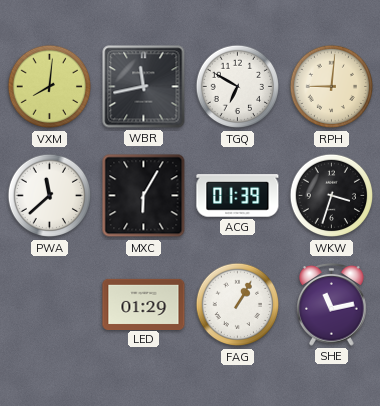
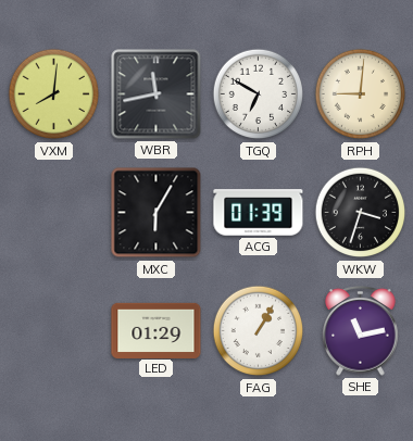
PWA: 11:38 -> none (50, 196)
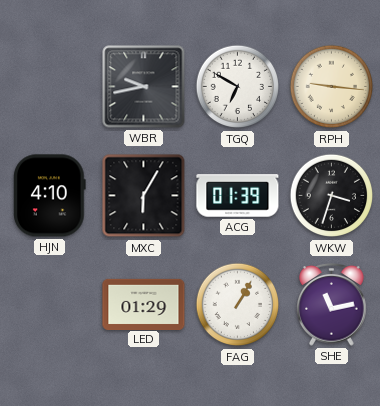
VXM: 8:01 -> none (54, 94)
WBR: 11:43 -> 9:43 (144, 87)
RPH: 9:01 -> 9:16 (332, 87)
HJN: none -> 4:10 (50, 196)
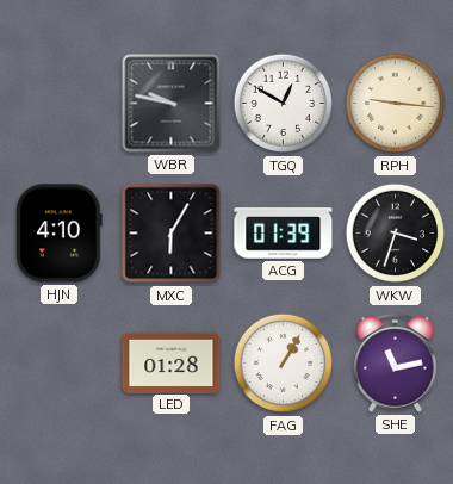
WBR: 9:43 -> 9:47 (172, 104)
TGQ: 6:50 -> 12:50 (284, 104)
LED: 01:29 -> 01:28 (172, 362)
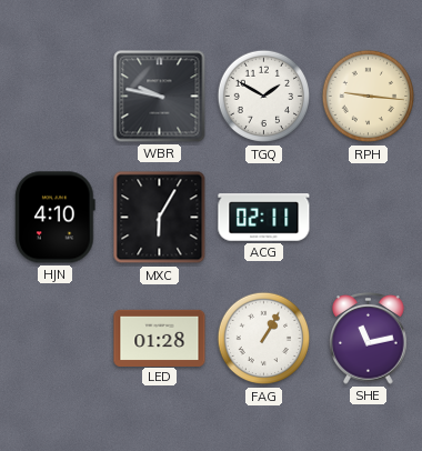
TGQ: 12:50 -> 1:50 (264, 97)
ACG: 01:39 -> 02:11 (264, 218)
WKW: 3:33 -> none (396, 234)
